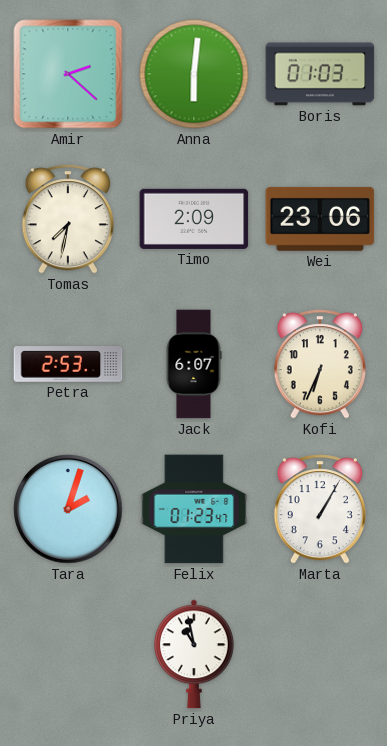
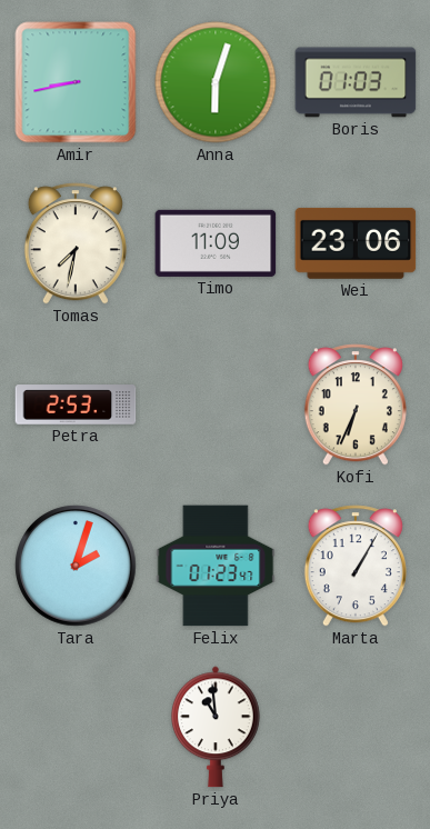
Amir: 2:22 -> 8:43 (76, 82)
Anna: 6:01 -> 6:03 (216, 82)
Timo: 2:09 -> 11:09 (216, 243)
Jack: 6:07 -> none (194, 364)
Priya: 10:58 -> 10:59 (217, 727)
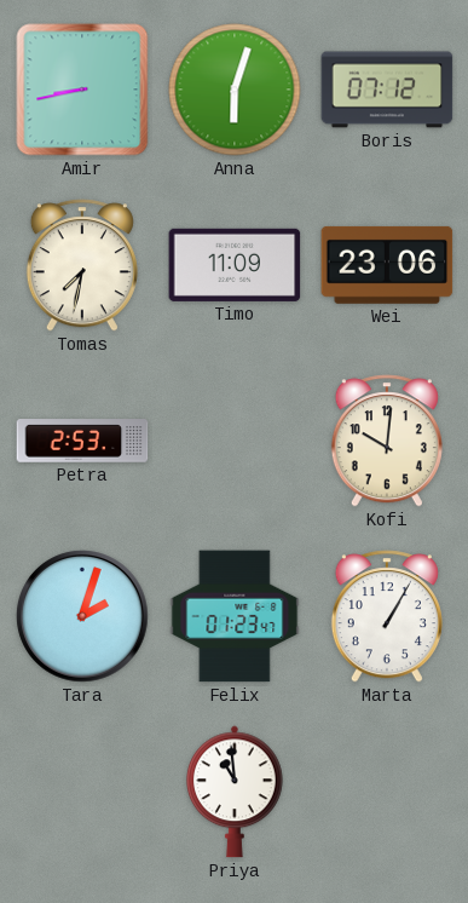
Boris: 01:03 -> 07:12 (387, 90)
Kofi: 6:34 -> 10:01 (387, 441)
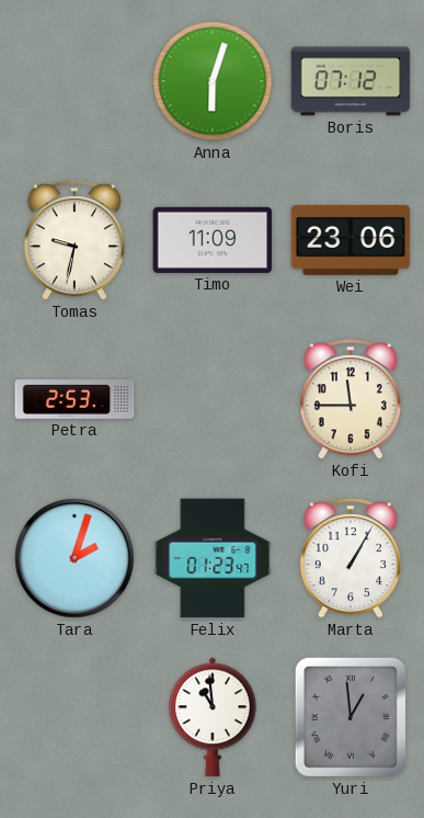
Amir: 8:43 -> none (82, 90)
Tomas: 7:32 -> 9:32 (75, 240)
Kofi: 10:01 -> 11:45 (351, 399)
Yuri: none -> 12:59 (351, 717)
